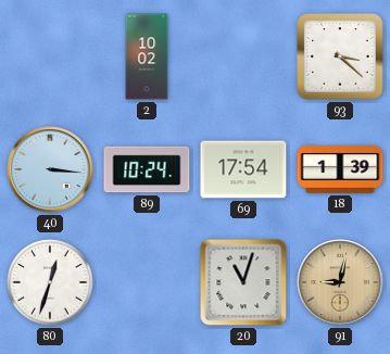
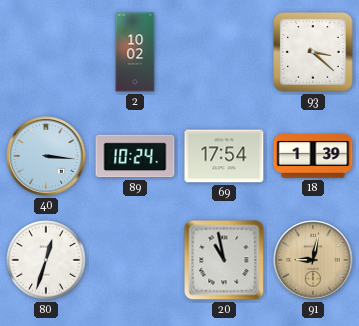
20: 11:03 -> 10:58 (224, 260)
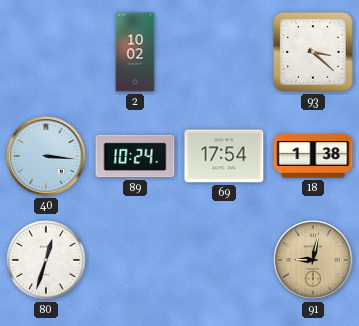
18: 1:39 -> 1:38 (313, 156)
20: 10:58 -> none (224, 260)
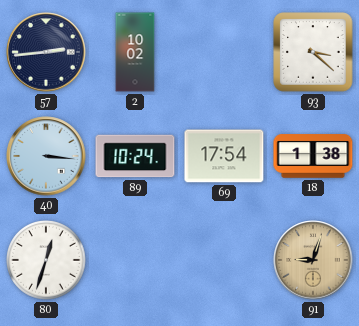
57: none -> 2:44 (46, 52)
91: 9:02 -> 9:03 (313, 260)
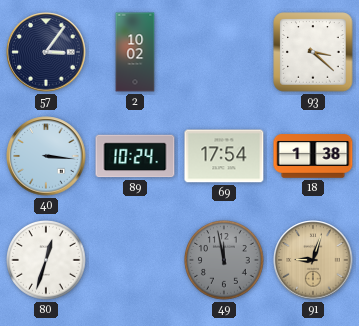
57: 2:44 -> 3:06 (46, 52)
49: none -> 11:58 (224, 260)
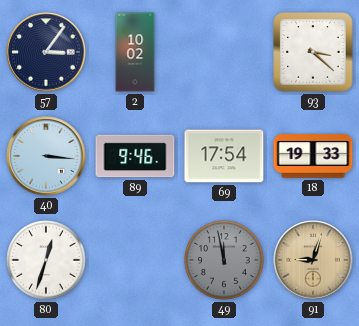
89: 10:24 -> 9:46 (135, 156)
18: 1:38 -> 19:33 (313, 156)
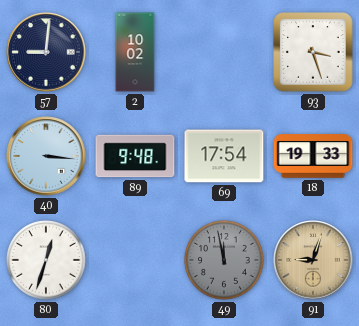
57: 3:06 -> 9:01 (46, 52)
93: 3:22 -> 3:27 (313, 52)
89: 9:46 -> 9:48 (135, 156)
